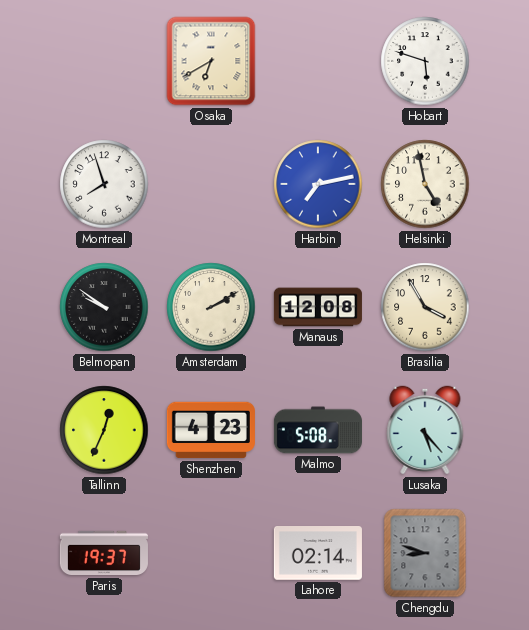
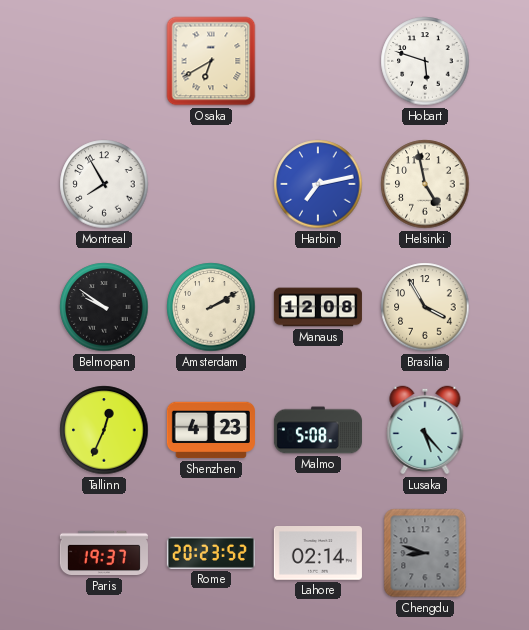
Montreal: 7:57 -> 7:55 (104, 184)
Rome: none -> 20:23 (211, 553)
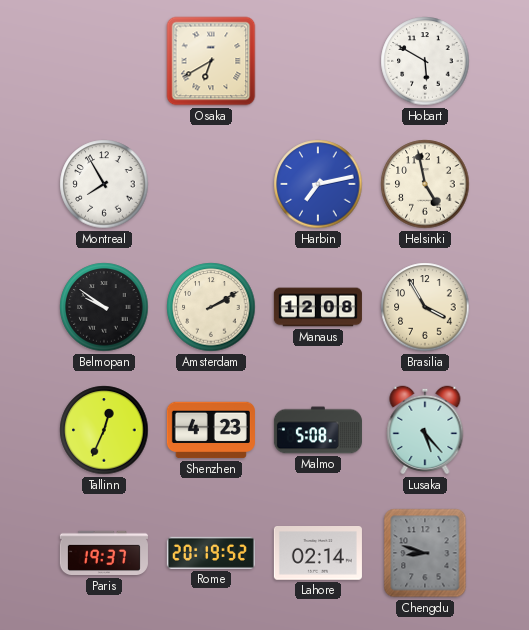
Hobart: 5:48 -> 5:50 (425, 61)
Rome: 20:23 -> 20:19 (211, 553)
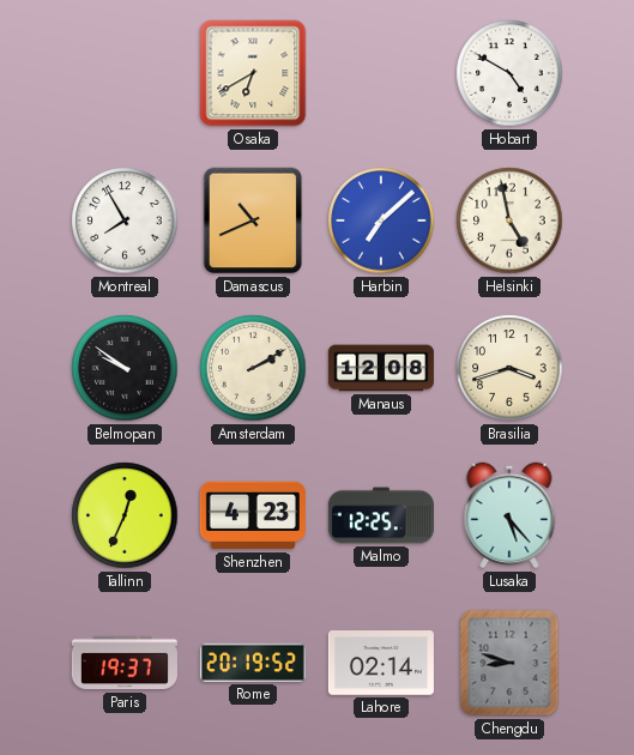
Hobart: 5:50 -> 4:50 (509, 73)
Damascus: none -> 10:41 (253, 221)
Harbin: 7:13 -> 7:08 (381, 221)
Brasilia: 3:55 -> 3:42 (509, 368)
Malmo: 5:08 -> 12:25 (381, 515)
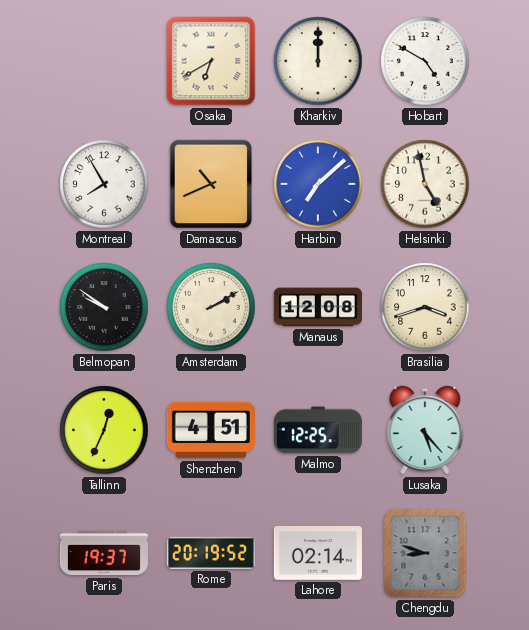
Kharkiv: none -> 12:00 (318, 61)
Shenzhen: 4:23 -> 4:51 (211, 430)
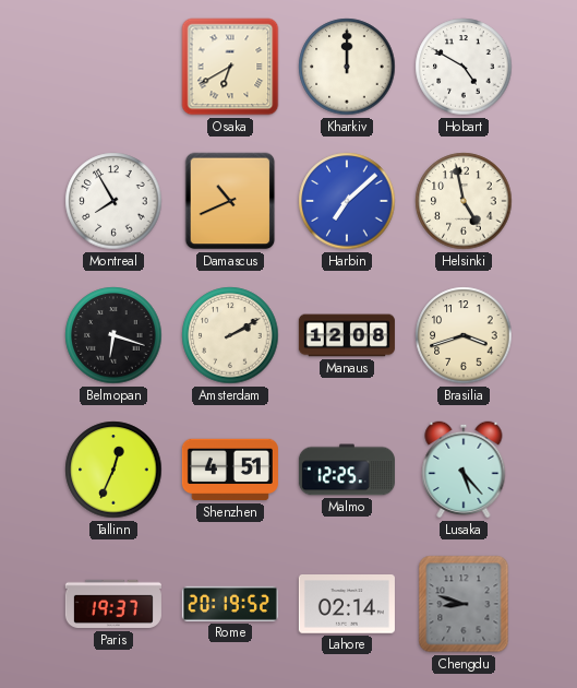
Belmopan: 9:51 -> 6:18 (113, 335)
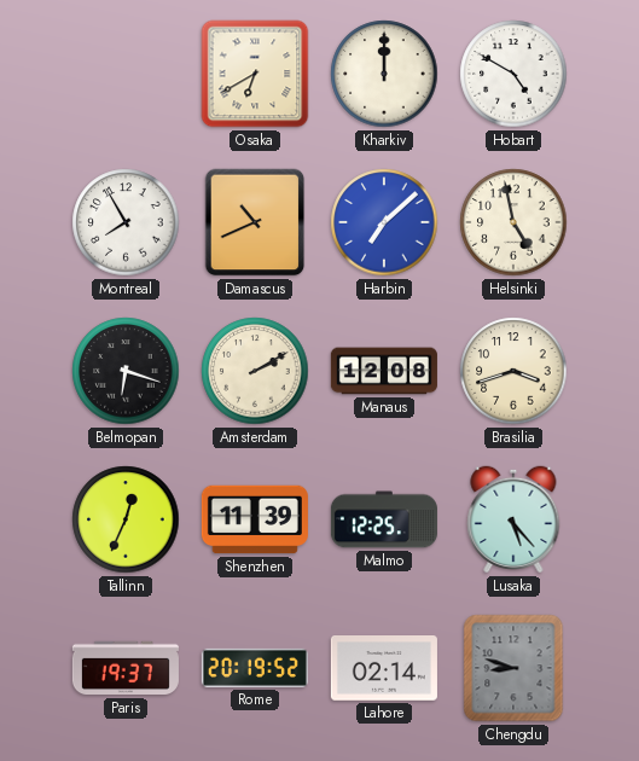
Shenzhen: 4:51 -> 11:39 (255, 519)
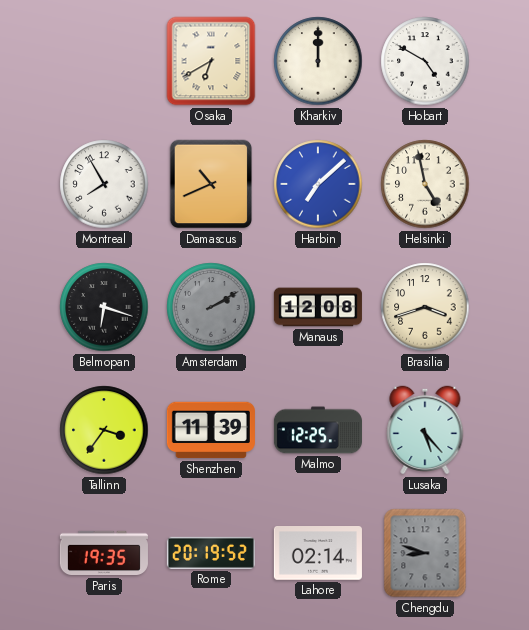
Amsterdam dial: cream -> grey (211, 307)
Tallinn: 12:34 -> 3:36 (104, 430)
Paris: 19:37 -> 19:35 (104, 553)
